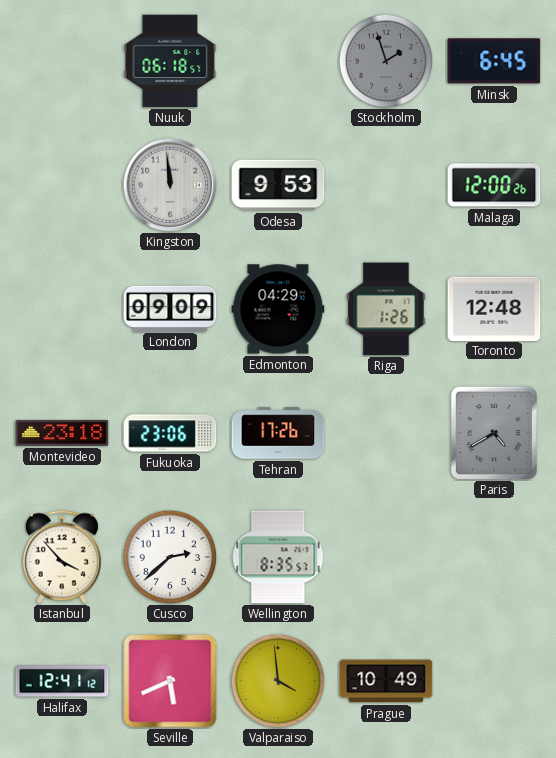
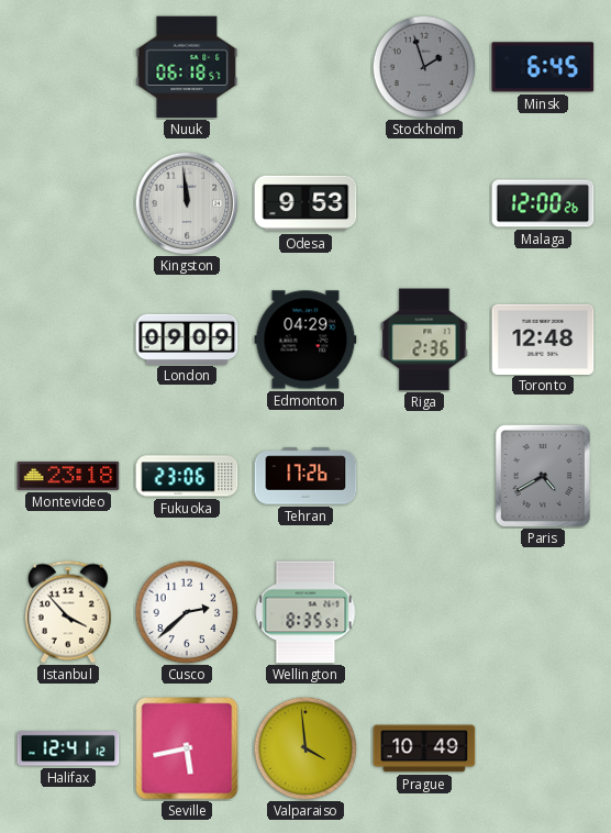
Riga: 1:26 -> 2:36 (424, 340)
Seville: 5:41 -> 5:43 (187, 748)
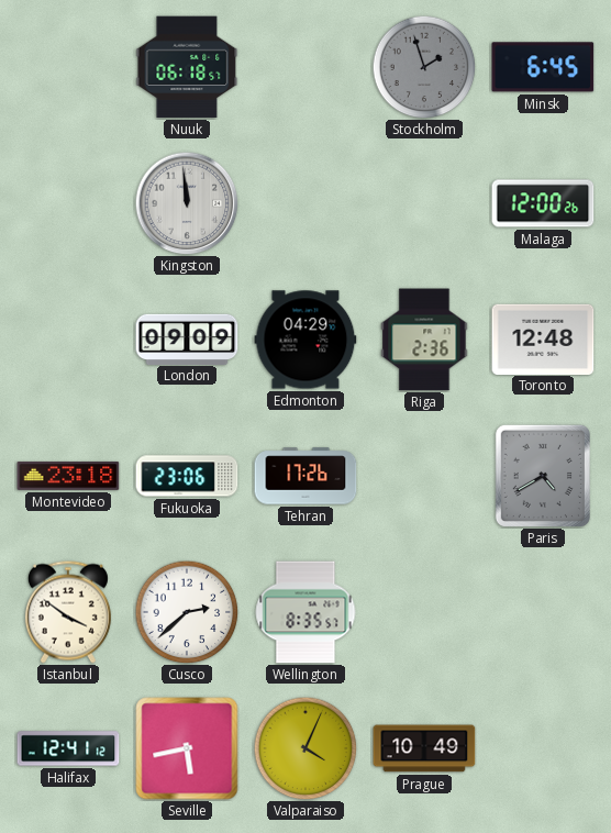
Odesa: 9:53 -> none (305, 203)
Istanbul: 3:53 -> 3:51 (68, 612)
Valparaiso: 3:59 -> 4:04 (305, 748)
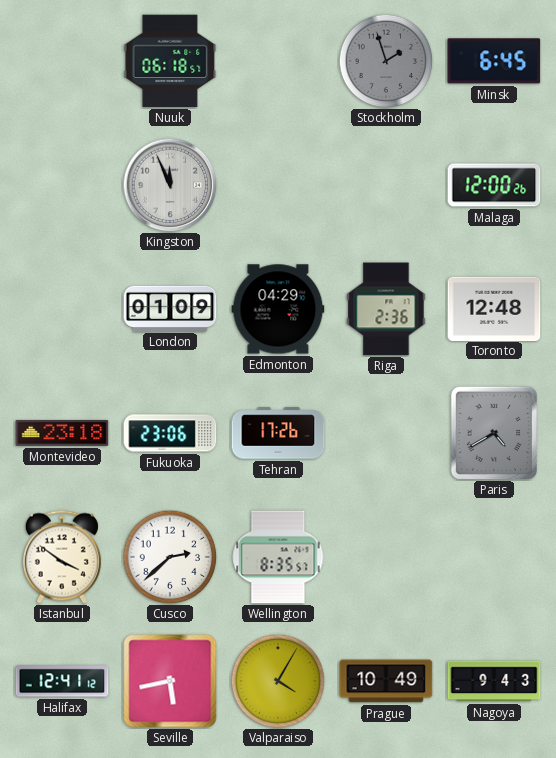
Kingston: 11:59 -> 11:56 (170, 185)
London: 09:09 -> 01:09 (170, 308)
Valparaiso: 4:04 -> 4:05 (278, 681)
Nagoya: none -> 9:43 (494, 681)
